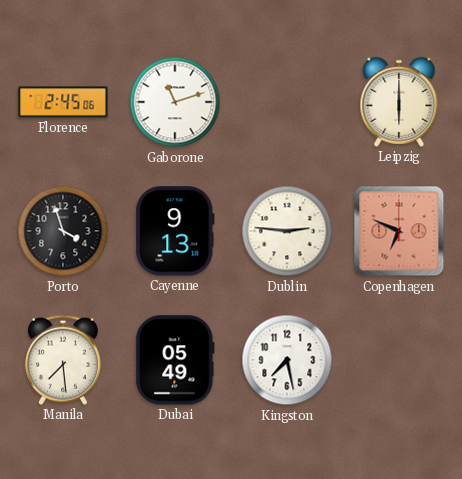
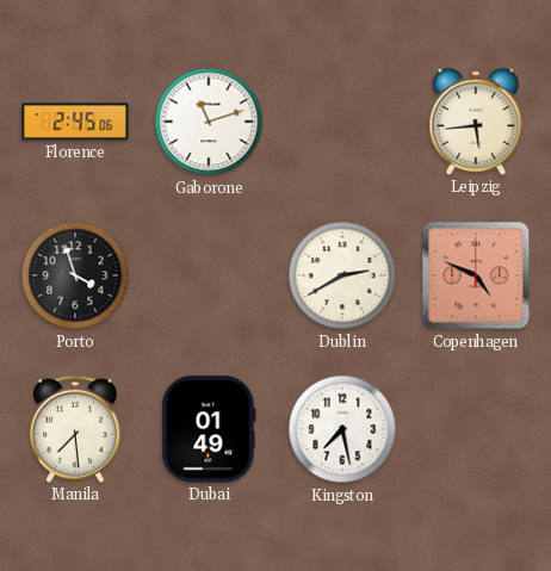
Leipzig: 6:00 -> 5:44 (476, 122)
Cayenne: 9:13 -> none (175, 231)
Dublin: 2:46 -> 2:40 (342, 275)
Copenhagen: 6:49 -> 4:49 (476, 275)
Dubai: 05:49 -> 01:49 (209, 429)
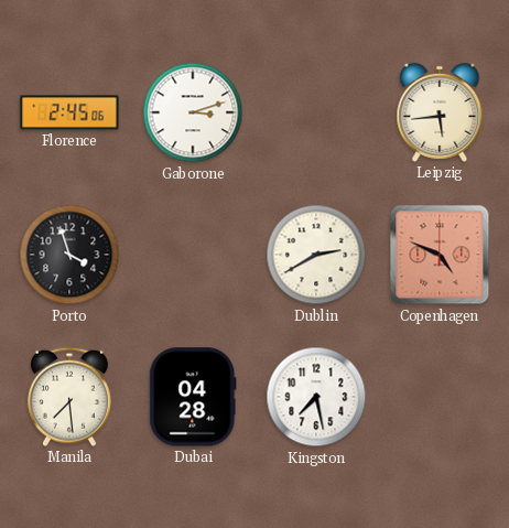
Gaborone: 11:12 -> 3:12 (193, 112)
Dubai: 01:49 -> 04:28 (193, 397)
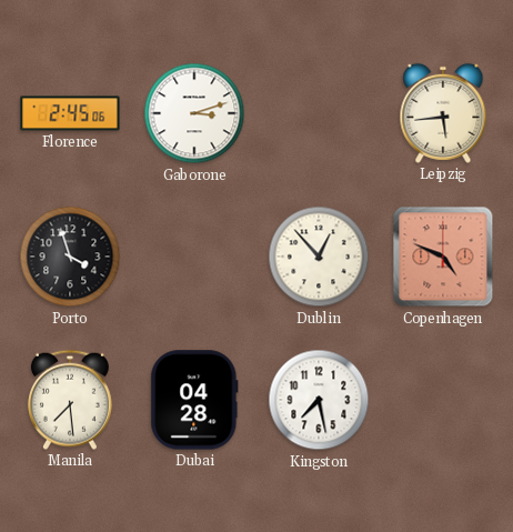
Dublin: 2:40 -> 12:53 (319, 257)
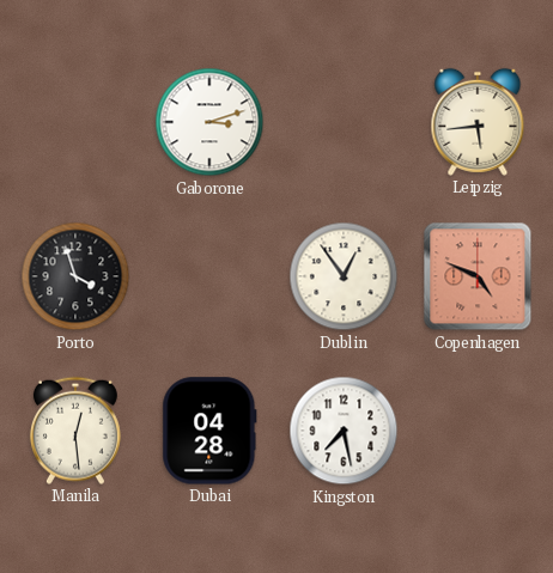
Florence: 2:45 -> none (70, 113)
Dublin: 12:53 -> 12:54 (344, 276)
Manila: 7:29 -> 12:29 (75, 431)
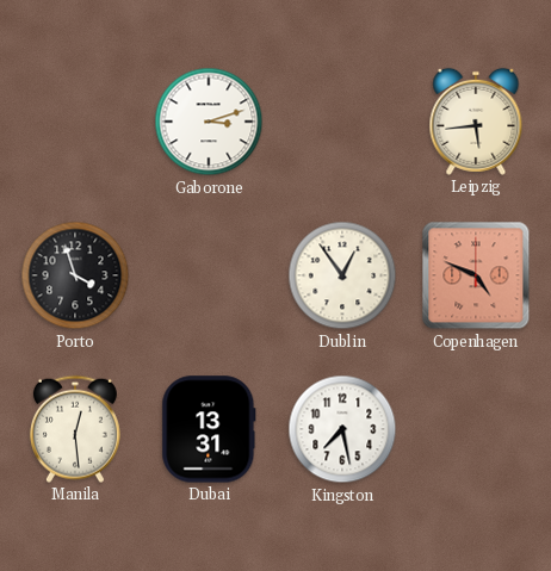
Dubai: 04:28 -> 13:31 (209, 429)
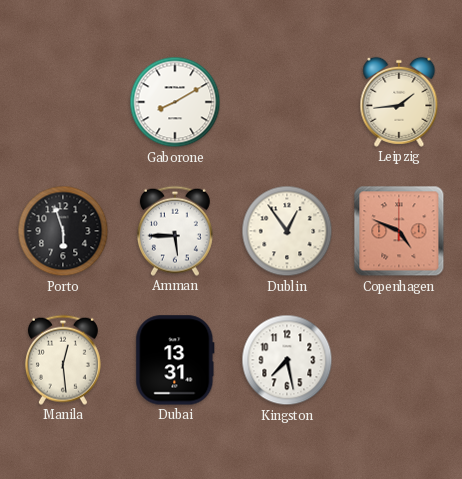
Gaborone: 3:12 -> 8:10 (175, 102)
Leipzig: 5:44 -> 1:44 (399, 102)
Porto: 3:57 -> 5:57 (63, 231)
Amman: none -> 5:45 (175, 231)
